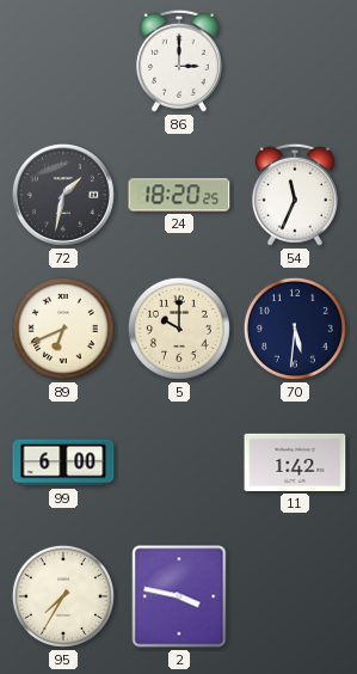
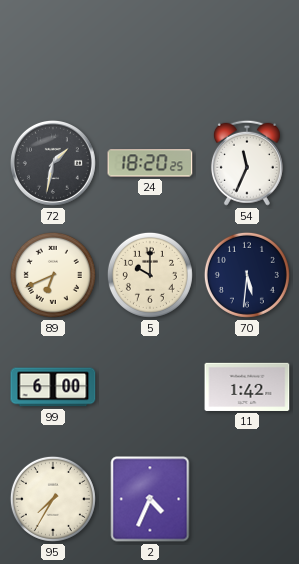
86: 3:00 -> none (179, 61)
2: 3:47 -> 4:34 (150, 499)
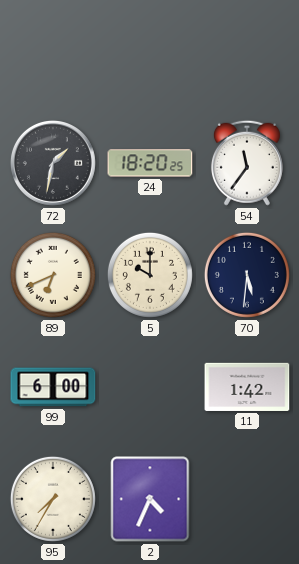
54: 11:34 -> 11:36 (247, 163)
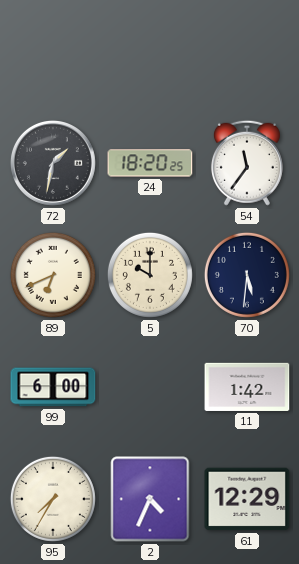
61: none -> 12:29 (247, 499)
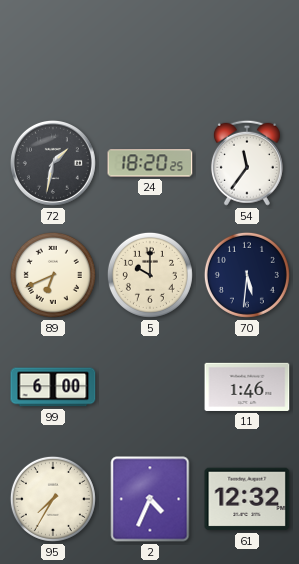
11: 1:42 -> 1:46 (247, 387)
61: 12:29 -> 12:32 (247, 499)
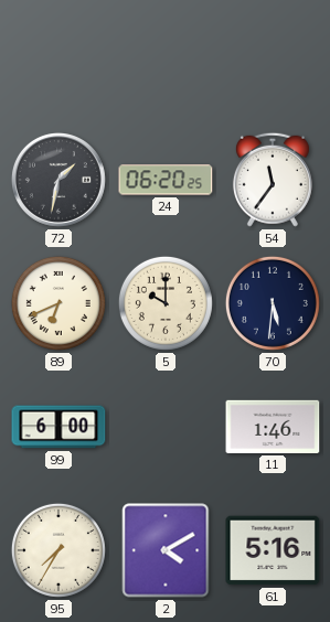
24: 18:20 -> 06:20 (166, 180)
2: 4:34 -> 4:10 (166, 550)
61: 12:32 -> 5:16 (273, 550)
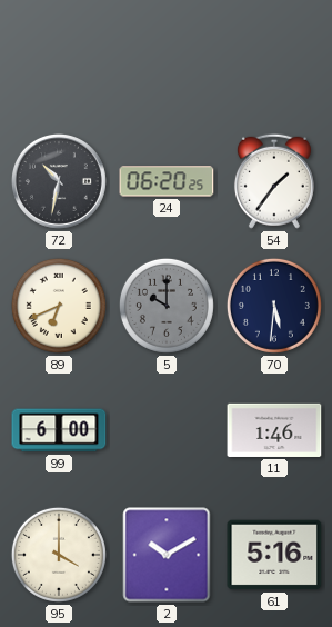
72: 1:32 -> 10:32 (59, 181)
54: 11:36 -> 1:36 (274, 181)
5 dial: cream -> grey (167, 306)
95: 7:35 -> 4:00 (59, 555)
2: 4:10 -> 10:10 (167, 555)
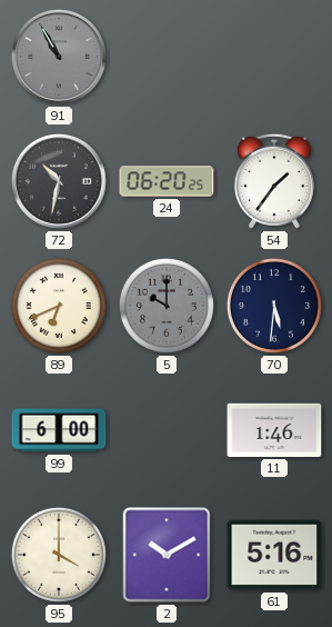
91: none -> 10:55 (59, 57)
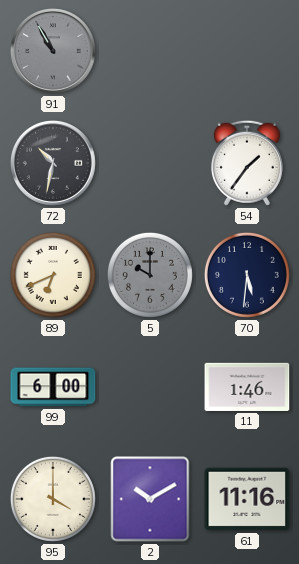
24: 06:20 -> none (167, 181)
61: 5:16 -> 11:16 (247, 499)
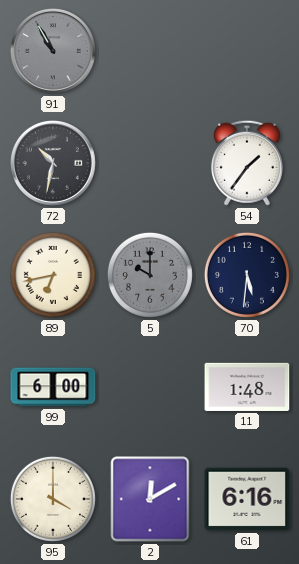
89: 6:41 -> 6:43 (53, 275)
11: 1:46 -> 1:48 (247, 387)
2: 10:10 -> 12:10 (150, 499)
61: 11:16 -> 6:16 (247, 499)
